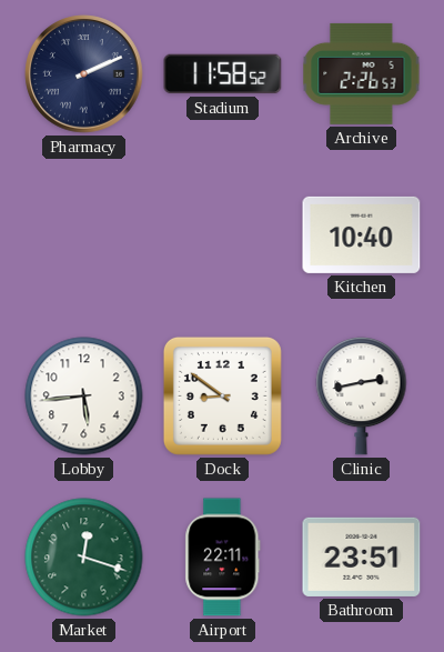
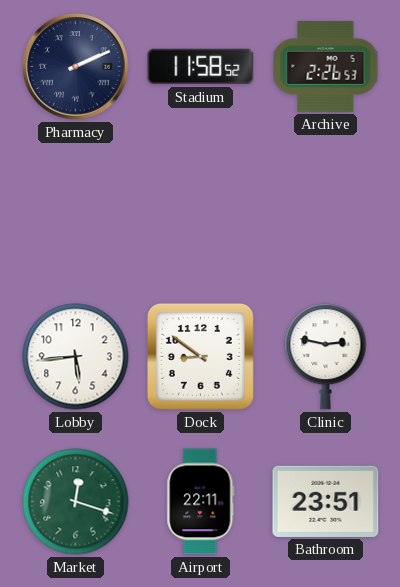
Kitchen: 10:40 -> none (362, 234)
Clinic: 2:43 -> 2:47 (326, 356)
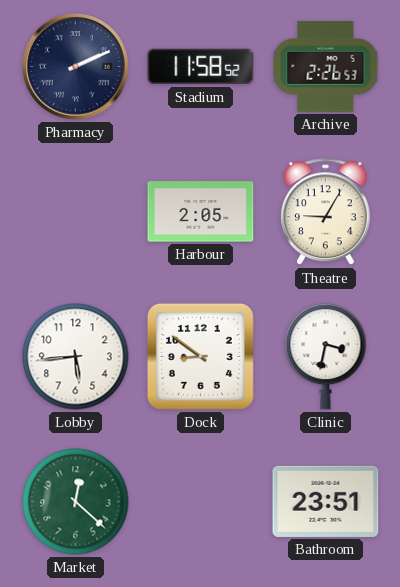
Harbour: none -> 2:05 (201, 212)
Theatre: none -> 9:05 (325, 212)
Clinic: 2:47 -> 3:32 (326, 356)
Market: 12:18 -> 12:22 (76, 502)
Airport: 22:11 -> none (201, 502)
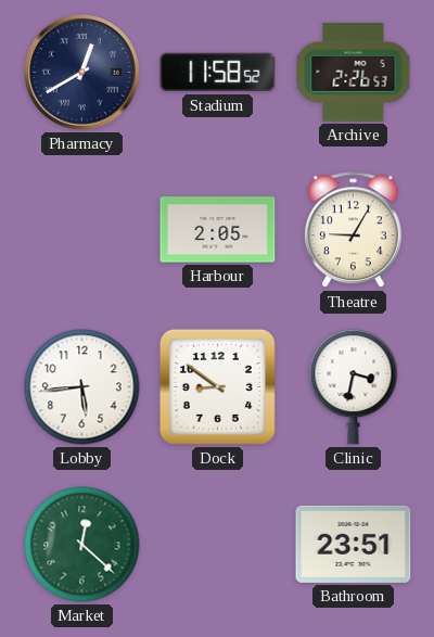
Pharmacy: 2:11 -> 12:40 (82, 73)
